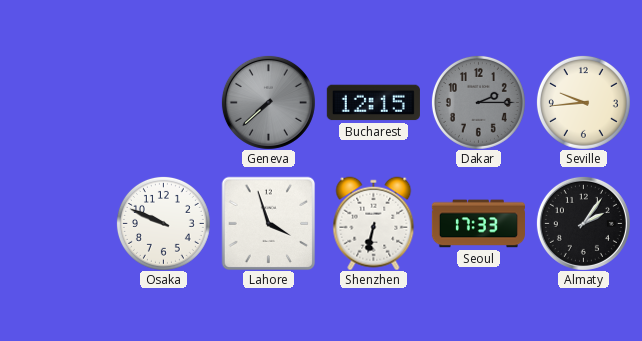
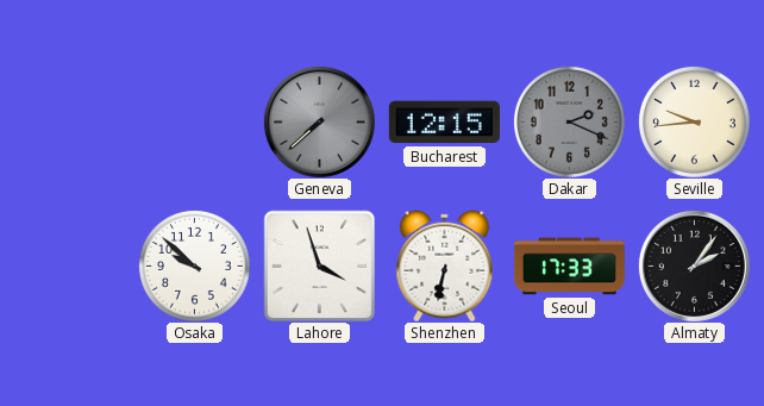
Dakar: 2:15 -> 2:19 (569, 121)
Osaka: 9:49 -> 9:52 (194, 266)
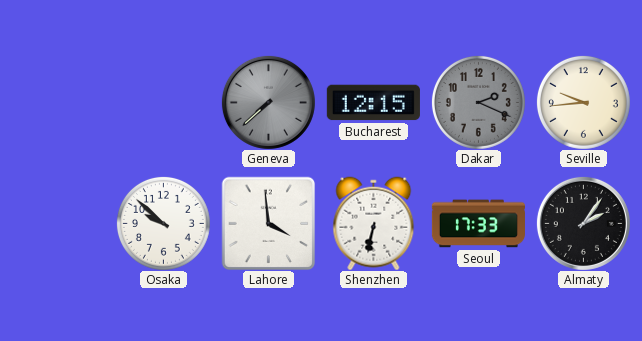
Lahore: 3:57 -> 3:59 (268, 223)
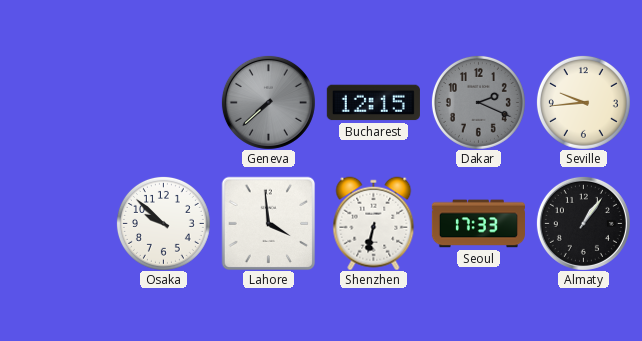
Almaty: 2:06 -> 1:06 (583, 223)
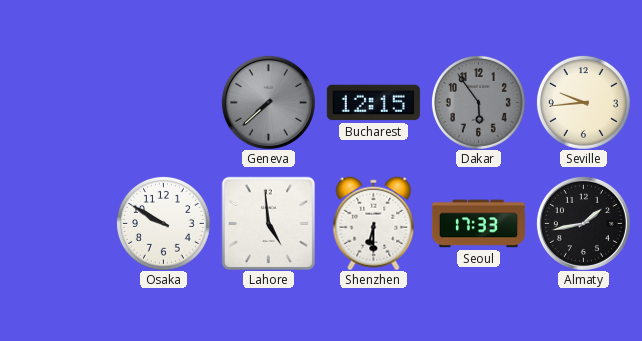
Dakar: 2:19 -> 5:54 (478, 102)
Osaka: 9:52 -> 9:50 (163, 223)
Lahore: 3:59 -> 4:59 (268, 223)
Shenzhen: 6:32 -> 6:30 (374, 223)
Almaty: 1:06 -> 1:43 (583, 223)
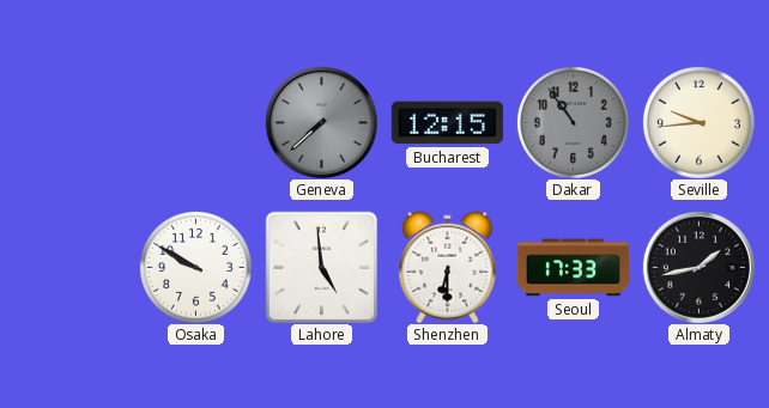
Dakar: 5:54 -> 10:54 (573, 122)
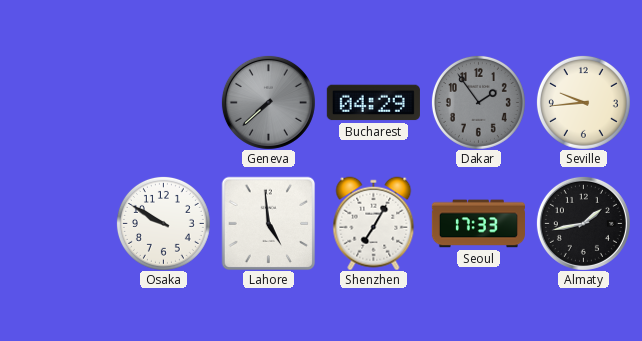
Bucharest: 12:15 -> 04:29 (373, 103)
Dakar: 10:54 -> 1:54 (478, 102)
Shenzhen: 6:30 -> 7:05 (374, 223)
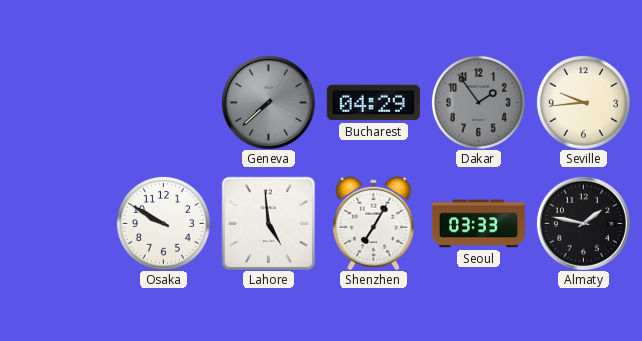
Seoul: 17:33 -> 03:33 (478, 224)
Almaty: 1:43 -> 1:47 (583, 223)
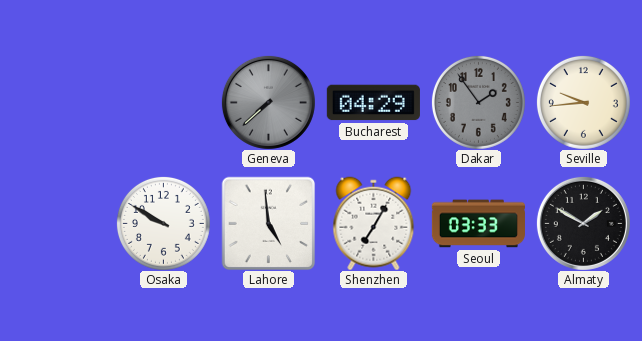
Almaty: 1:47 -> 1:50 (583, 223)
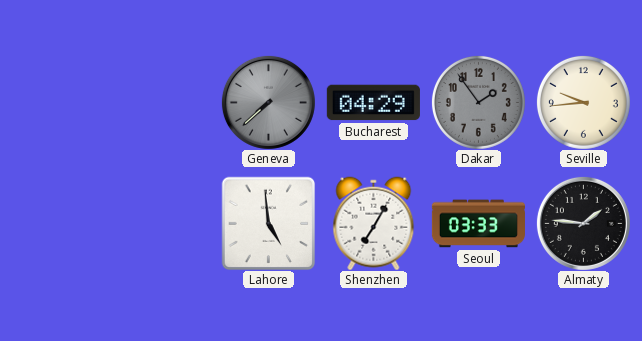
Osaka: 9:50 -> none (163, 223)
Almaty: 1:50 -> 1:46 (583, 223)
